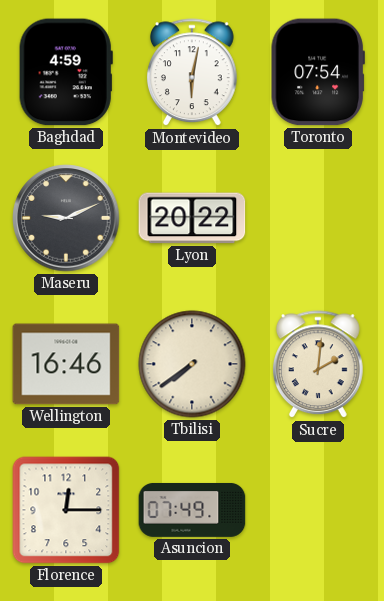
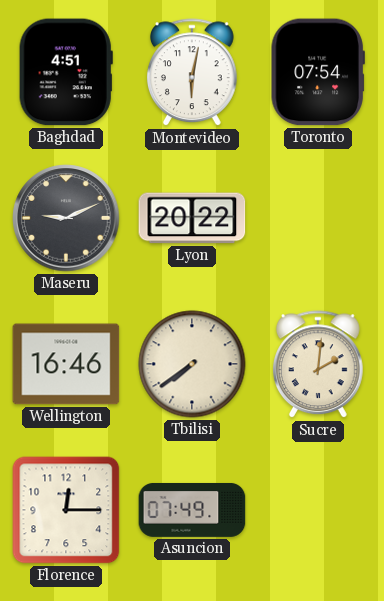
Baghdad: 4:59 -> 4:51 (66, 72)
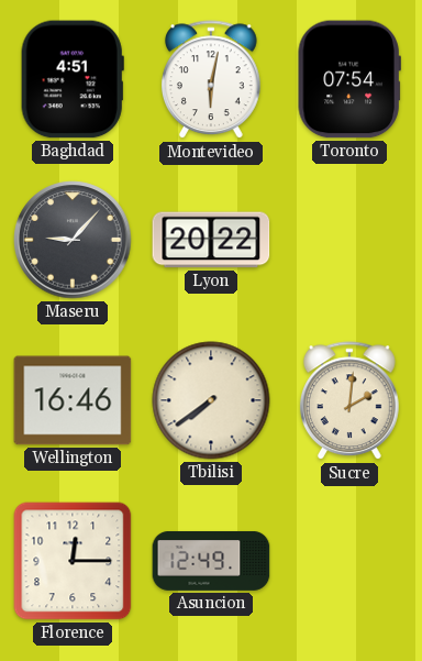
Maseru: 9:11 -> 9:07 (73, 240)
Asuncion: 07:49 -> 12:49 (211, 561)
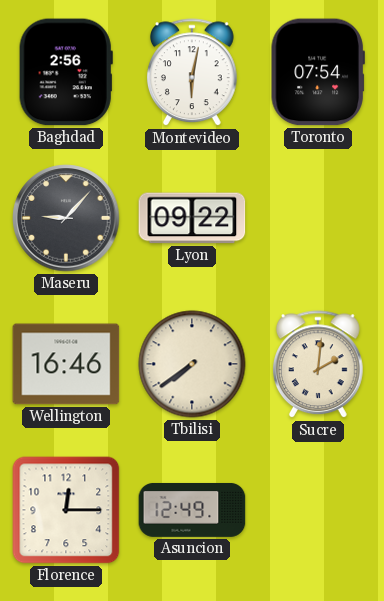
Baghdad: 4:51 -> 2:56 (66, 72)
Lyon: 20:22 -> 09:22 (192, 218)
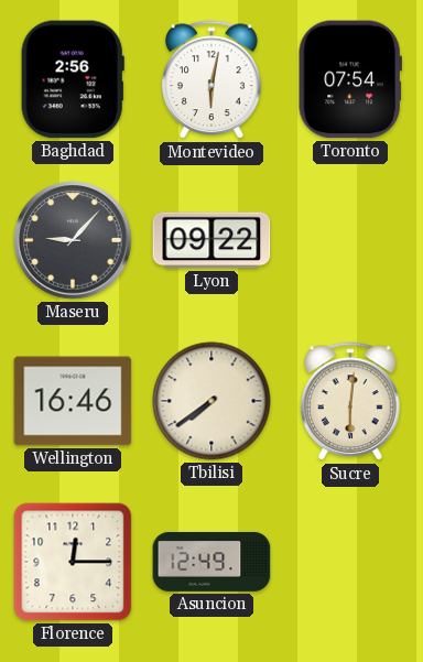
Sucre: 2:01 -> 6:01 (350, 402)
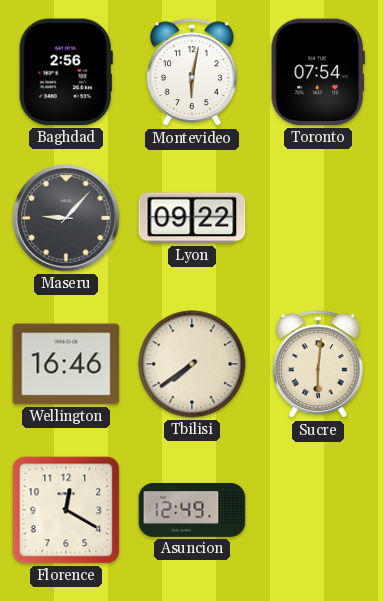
Florence: 12:15 -> 12:20 (66, 510)
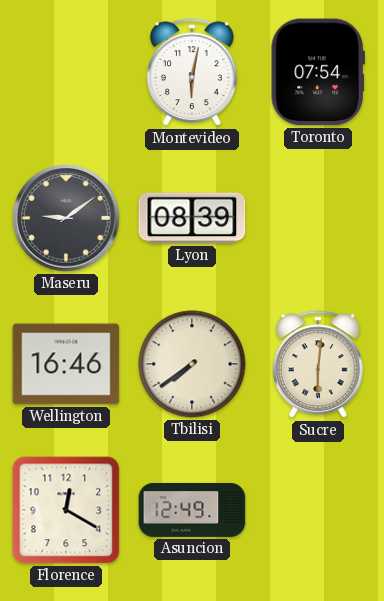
Baghdad: 2:56 -> none (66, 72)
Maseru: 9:07 -> 9:09 (66, 218)
Lyon: 09:22 -> 08:39 (192, 218)
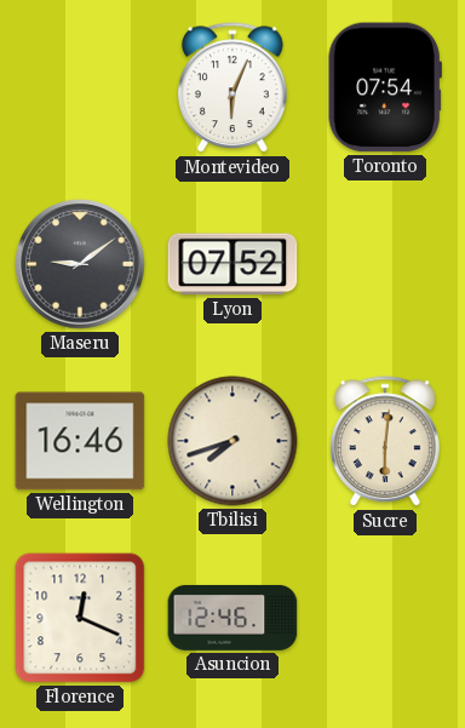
Montevideo: 6:02 -> 6:04 (232, 88)
Lyon: 08:39 -> 07:52 (232, 264)
Tbilisi: 7:39 -> 7:42 (232, 441)
Florence: 12:20 -> 12:19 (80, 618)
Asuncion: 12:49 -> 12:46 (232, 618)
